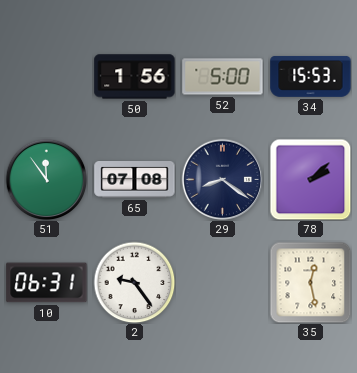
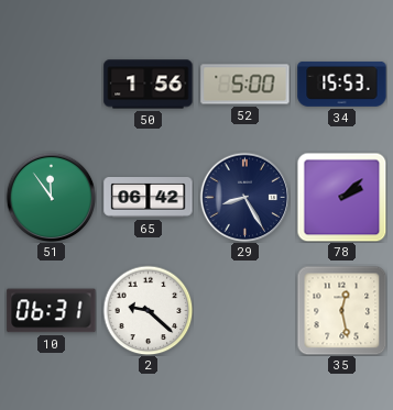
65: 07:08 -> 06:42 (149, 198)
29: 8:21 -> 8:25 (244, 197)
2: 9:24 -> 9:22 (148, 310)
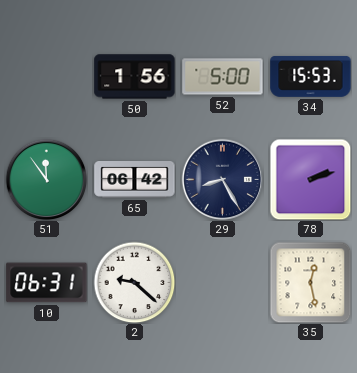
78: 2:08 -> 2:12 (310, 179)
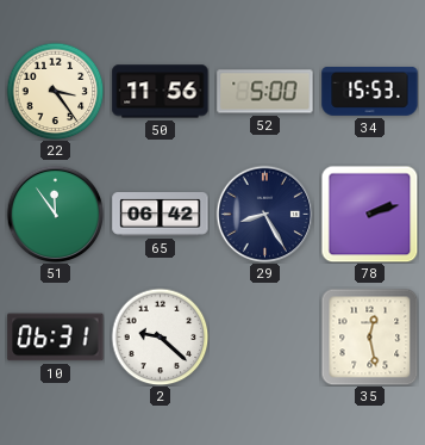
22: none -> 3:24 (55, 91)
50: 1:56 -> 11:56 (161, 92)
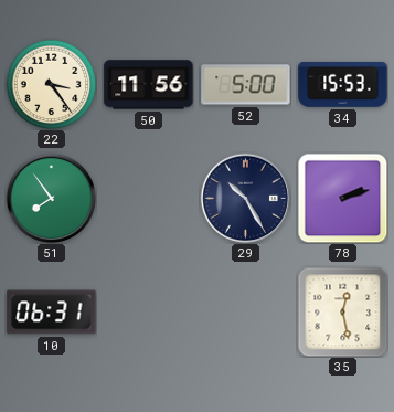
51: 11:54 -> 7:54 (51, 198)
65: 06:42 -> none (161, 215)
29: 8:25 -> 10:25 (245, 198)
2: 9:22 -> none (160, 336)
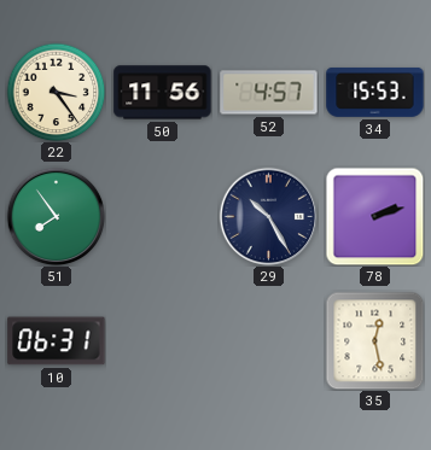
52: 5:00 -> 4:57 (269, 93)
